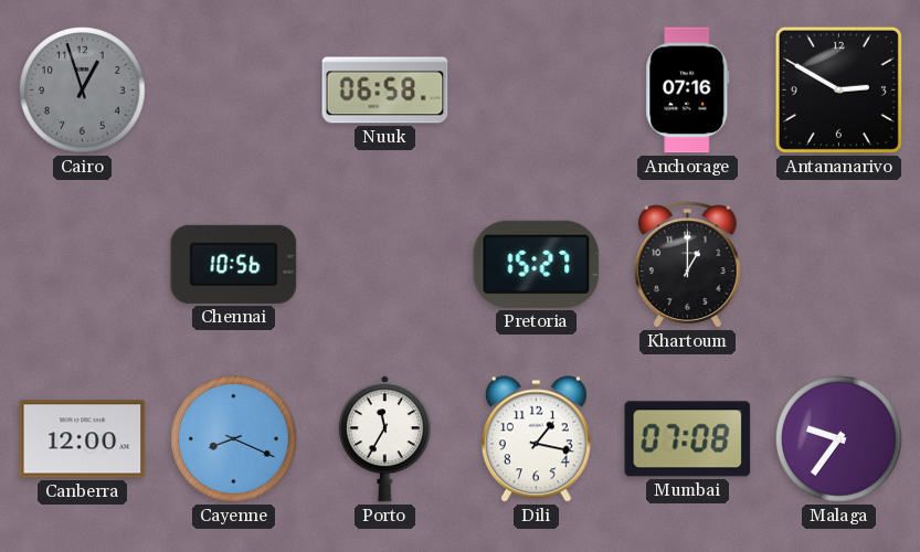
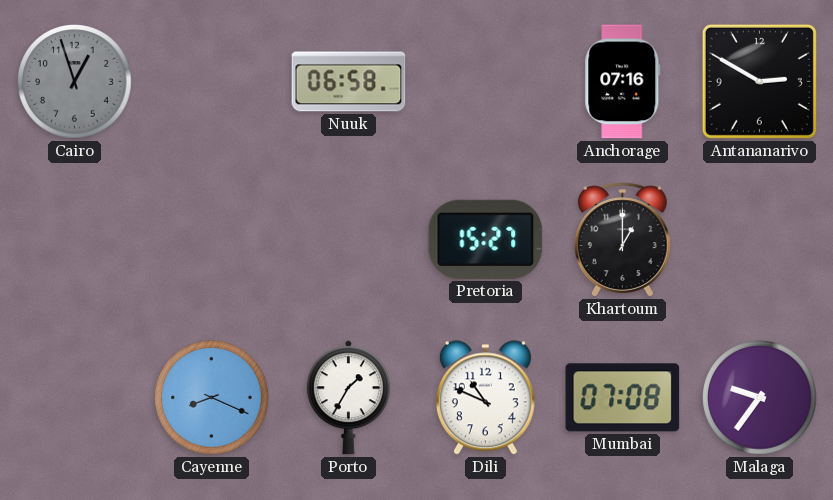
Chennai: 10:56 -> none (234, 264)
Canberra: 12:00 -> none (83, 439)
Porto: 11:35 -> 1:35 (348, 398)
Dili: 1:17 -> 10:49 (485, 398)
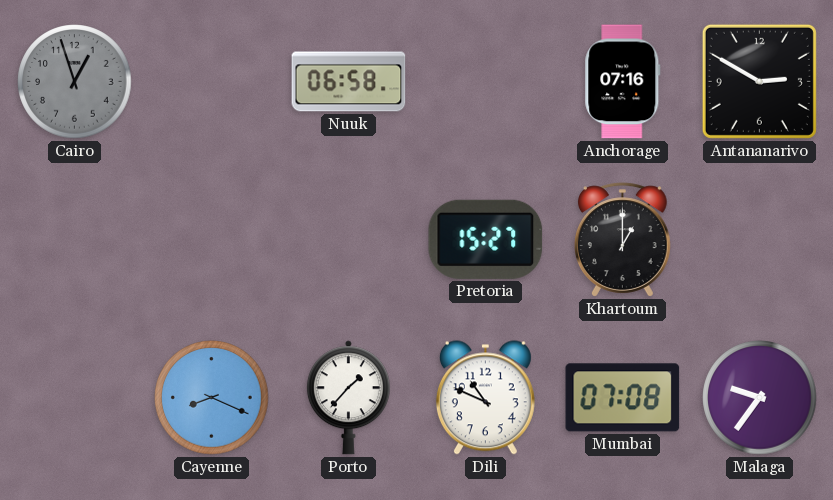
Porto: 1:35 -> 1:37 (348, 398)
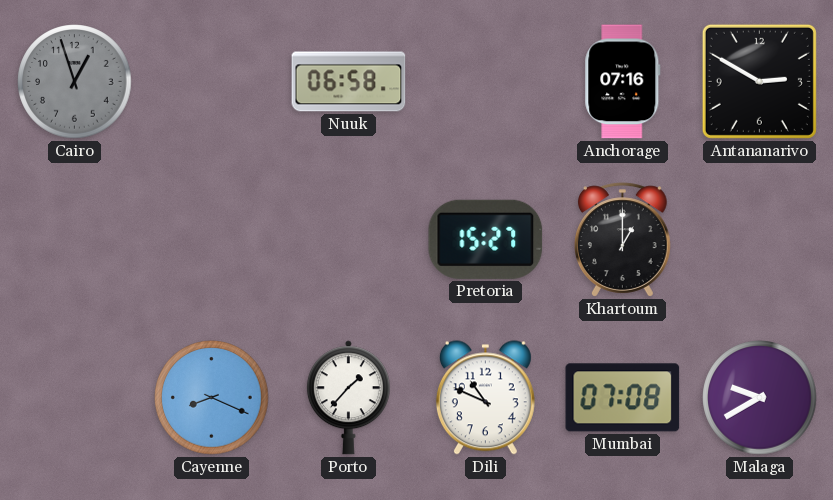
Malaga: 9:36 -> 9:40 (760, 398)
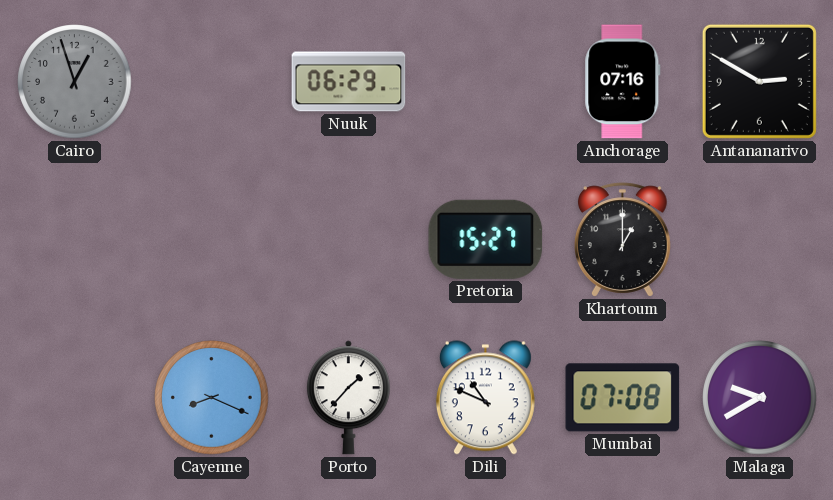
Nuuk: 06:58 -> 06:29 (349, 82)
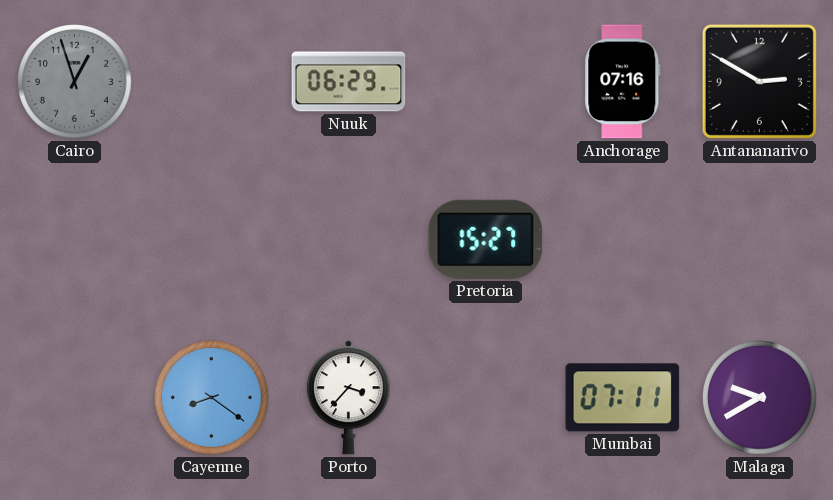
Khartoum: 1:00 -> none (622, 240)
Cayenne: 8:19 -> 8:21 (212, 398)
Porto: 1:37 -> 3:37 (348, 398)
Dili: 10:49 -> none (485, 398)
Mumbai: 07:08 -> 07:11 (623, 398)
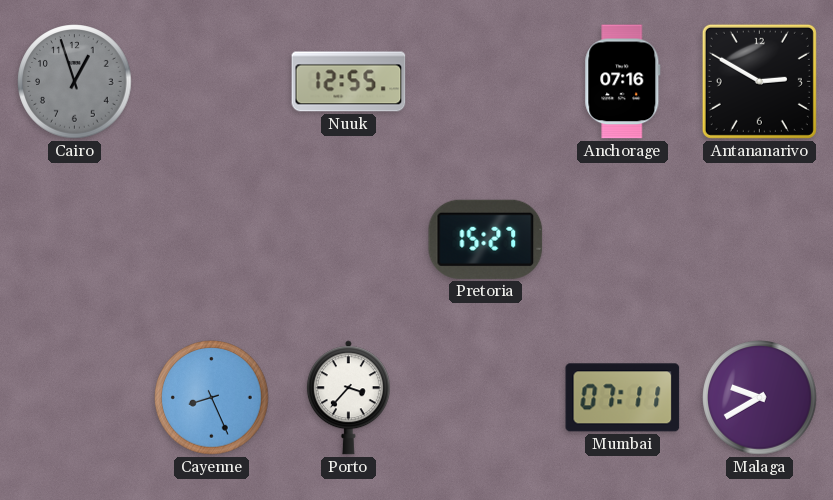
Nuuk: 06:29 -> 12:55 (349, 82)
Cayenne: 8:21 -> 8:26 (212, 398)
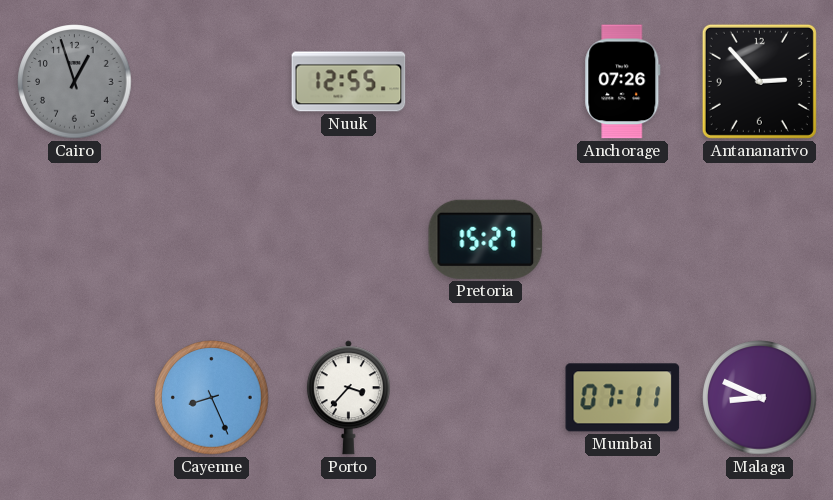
Anchorage: 07:16 -> 07:26 (623, 82)
Antananarivo: 2:50 -> 2:53 (759, 81)
Malaga: 9:40 -> 8:49 (760, 398)
